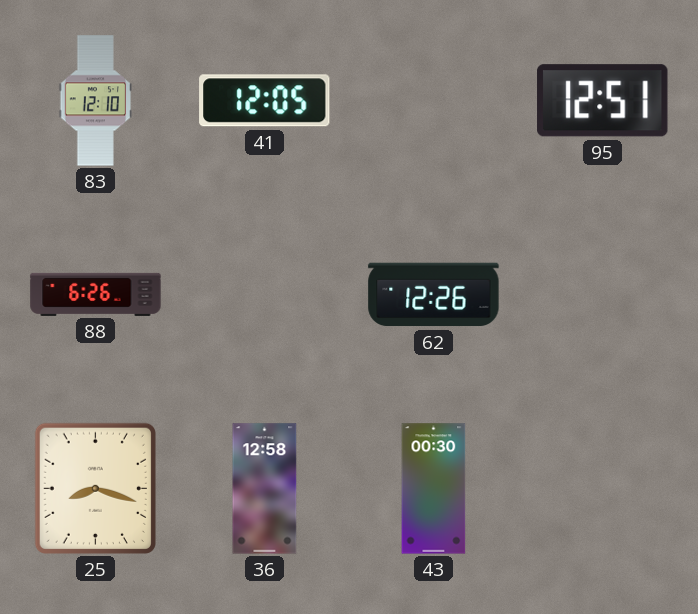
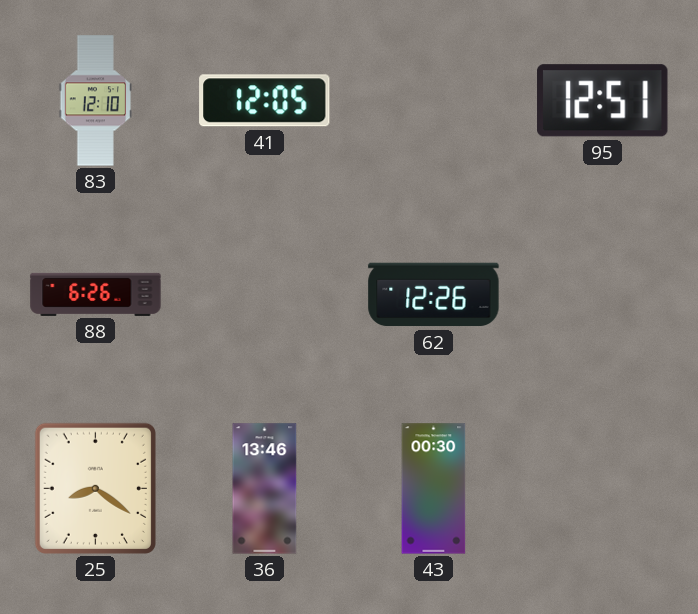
25: 8:18 -> 8:21 (95, 488)
36: 12:58 -> 13:46 (265, 489)
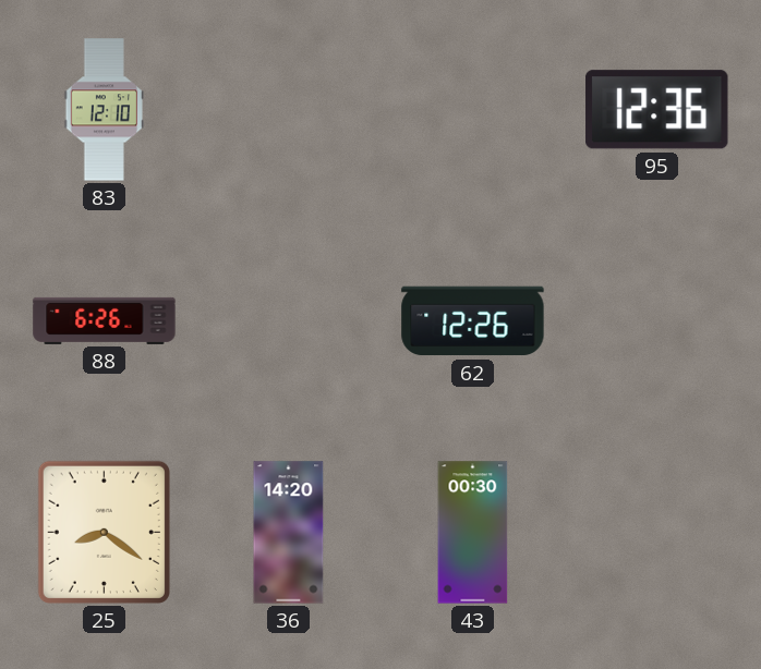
41: 12:05 -> none (265, 101)
95: 12:51 -> 12:36 (657, 110)
36: 13:46 -> 14:20 (289, 533)
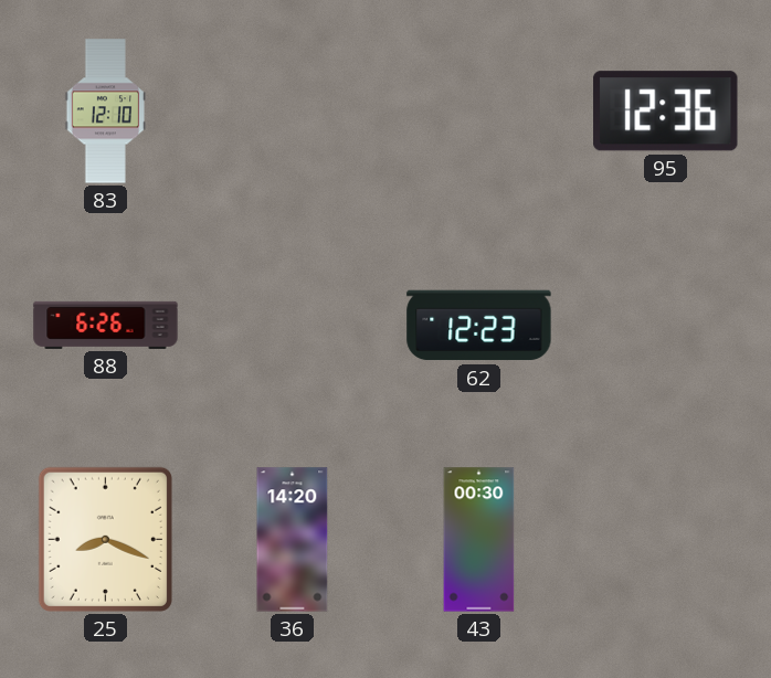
62: 12:26 -> 12:23 (479, 326)
25: 8:21 -> 8:19 (105, 539)
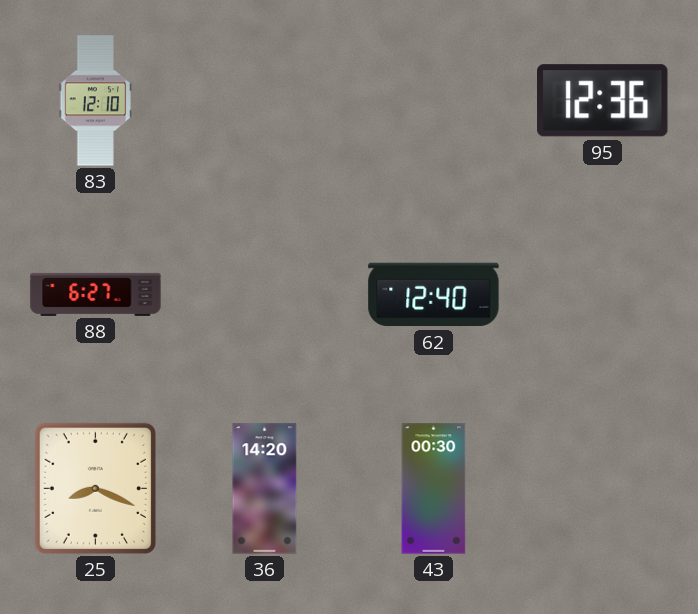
88: 6:26 -> 6:27 (96, 294)
62: 12:23 -> 12:40 (434, 295)
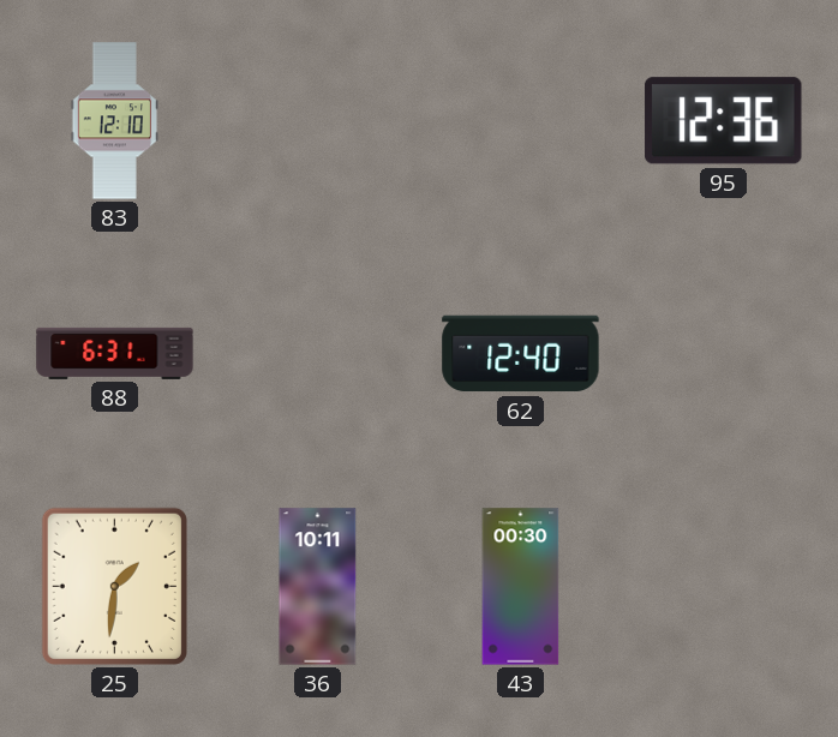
88: 6:27 -> 6:31 (115, 353)
25: 8:19 -> 1:31 (114, 586)
36: 14:20 -> 10:11 (318, 587)
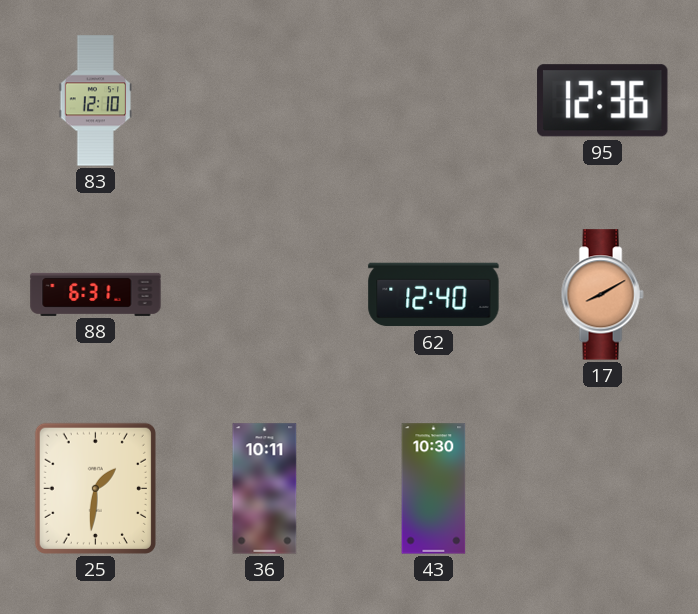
17: none -> 8:10 (602, 295)
43: 00:30 -> 10:30 (434, 489)
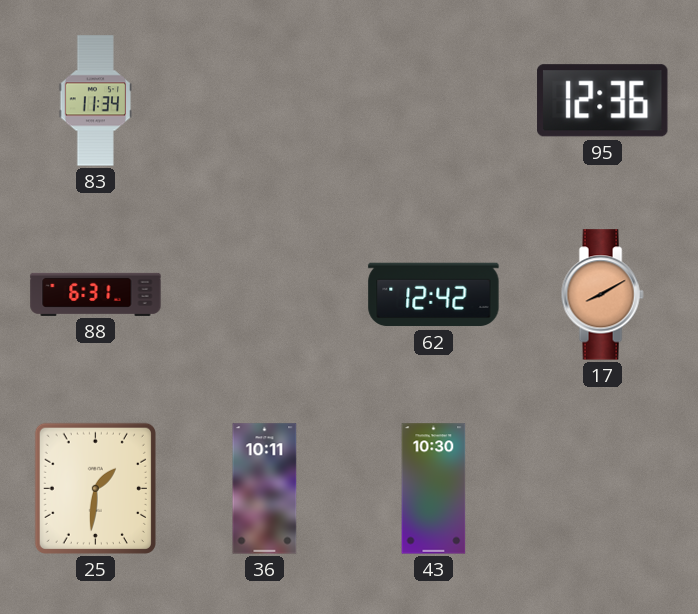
83: 12:10 -> 11:34 (95, 101)
62: 12:40 -> 12:42 (434, 295)
